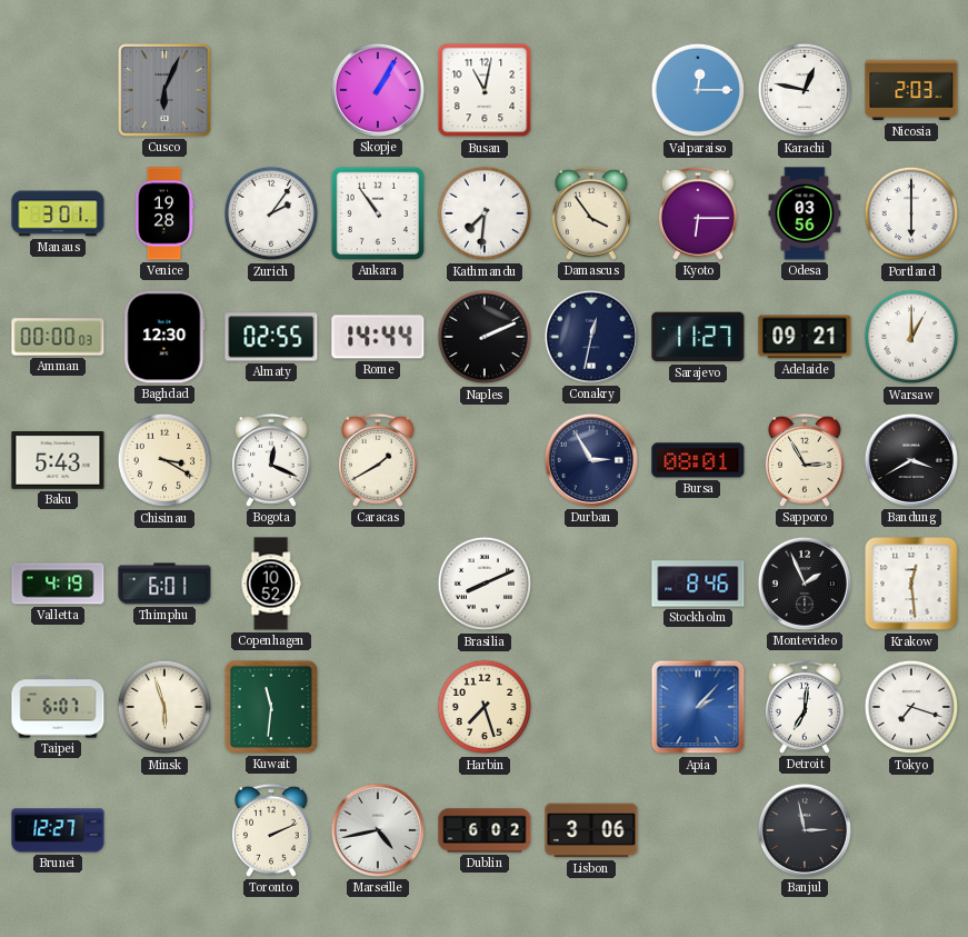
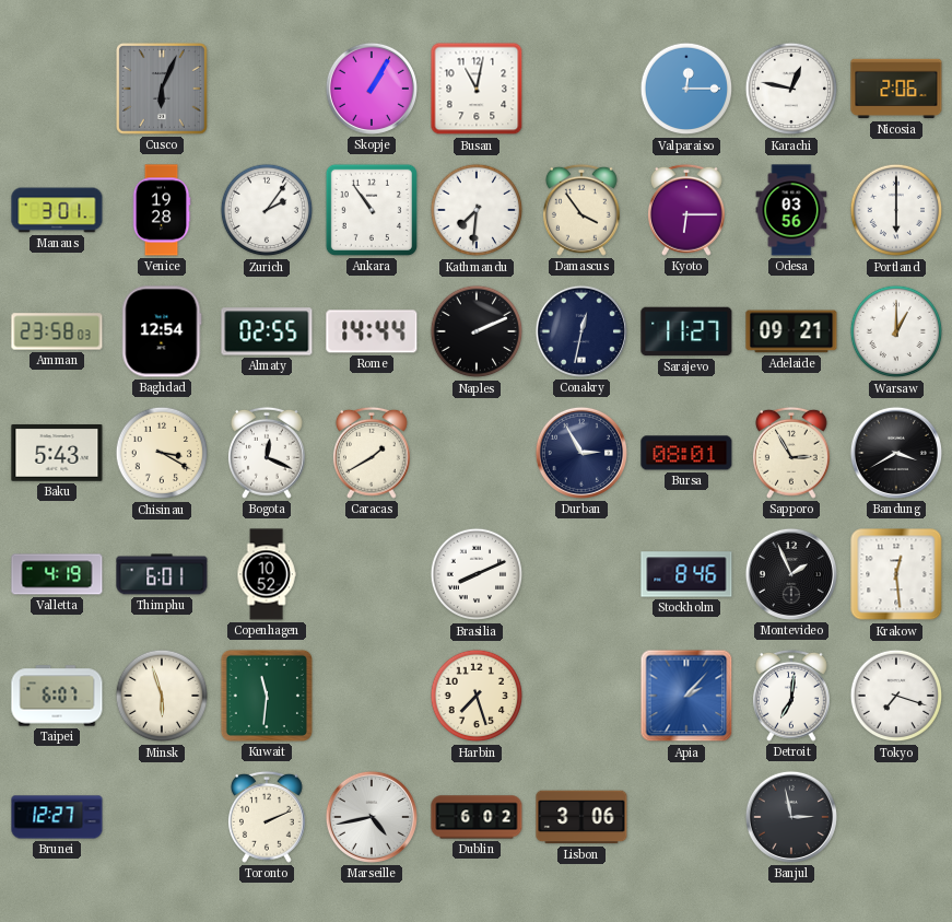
Nicosia: 2:03 -> 2:06 (896, 89)
Amman: 00:00 -> 23:58 (57, 331)
Baghdad: 12:30 -> 12:54 (162, 331)
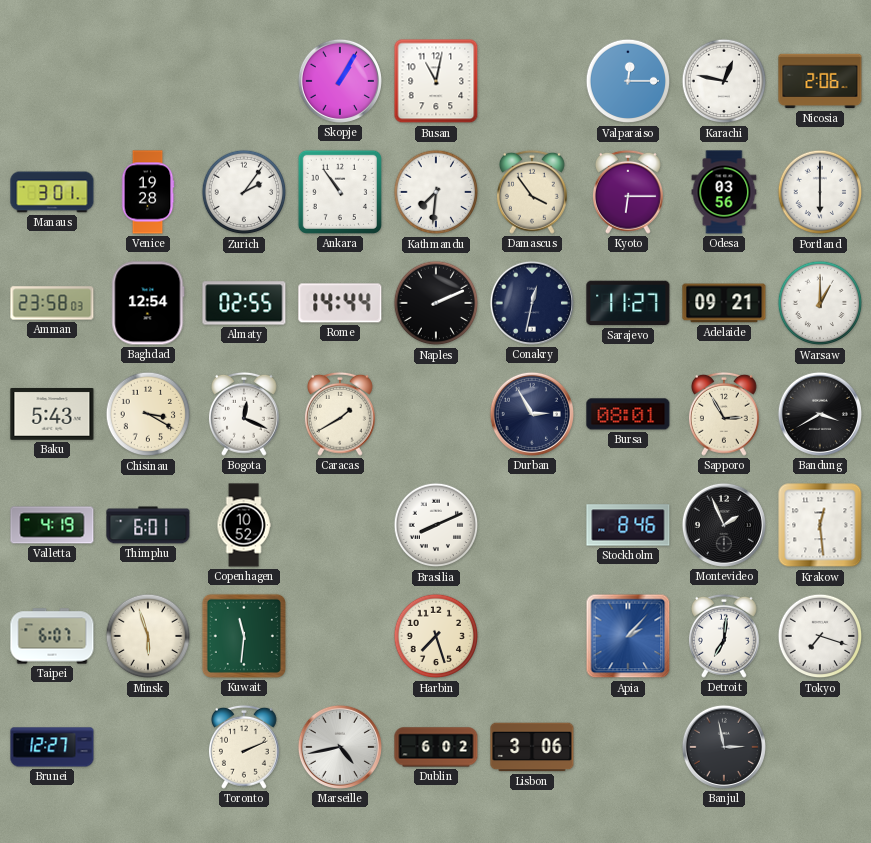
Cusco: 6:04 -> none (163, 90)
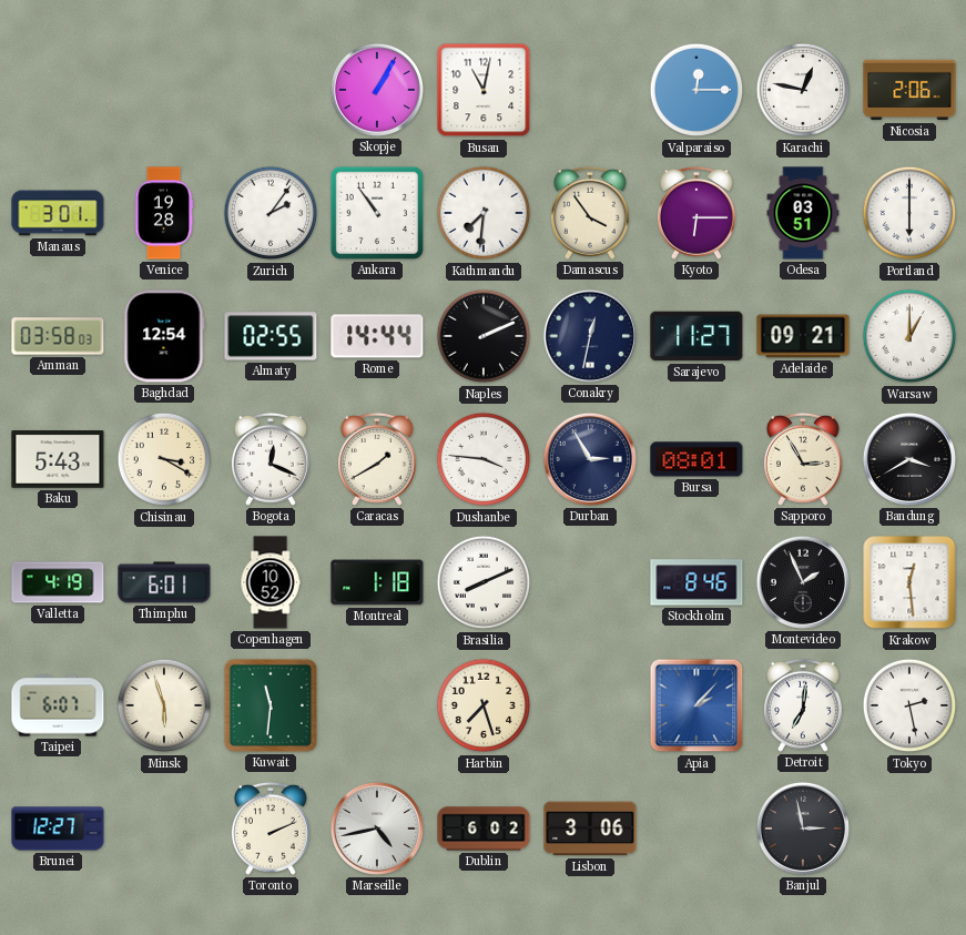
Odesa: 03:56 -> 03:51 (803, 213)
Amman: 23:58 -> 03:58 (58, 336)
Dushanbe: none -> 3:46 (484, 459)
Montreal: none -> 1:18 (377, 582)
Tokyo: 7:18 -> 2:28 (909, 705)
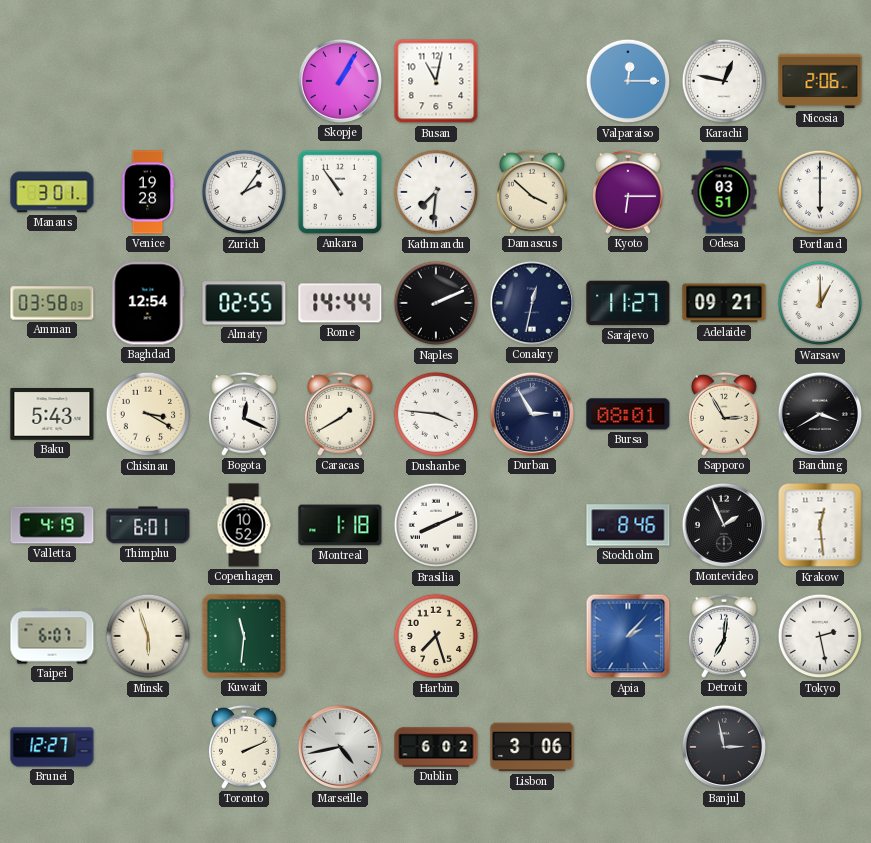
Damascus: 3:54 -> 3:52 (532, 192)
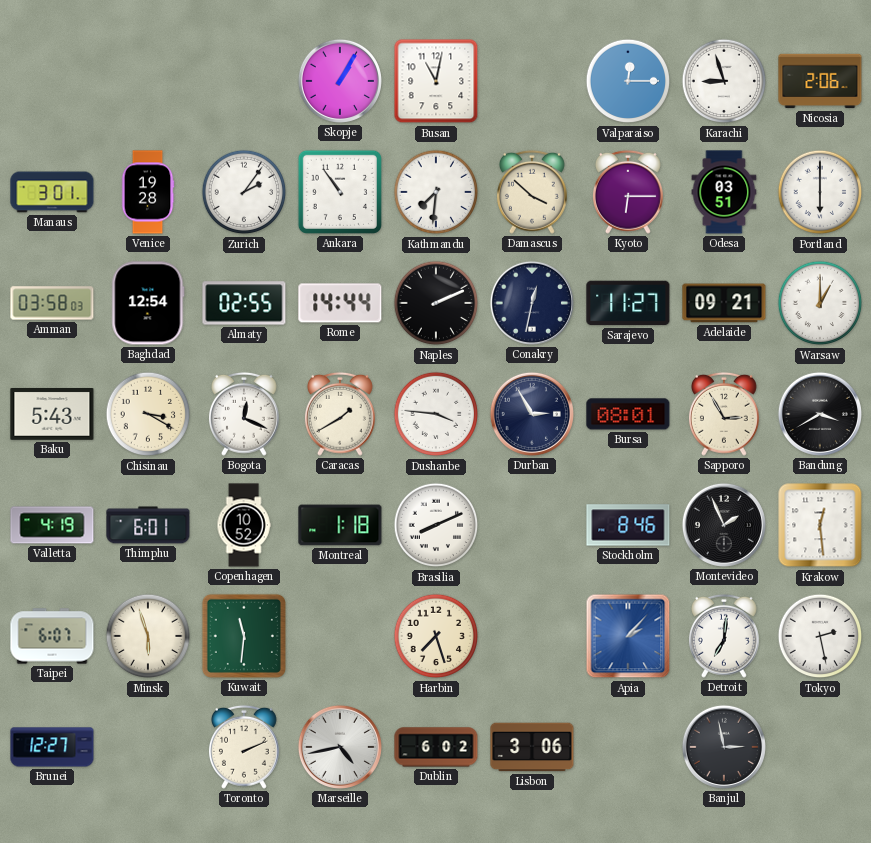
Karachi: 12:47 -> 8:57 (724, 81)
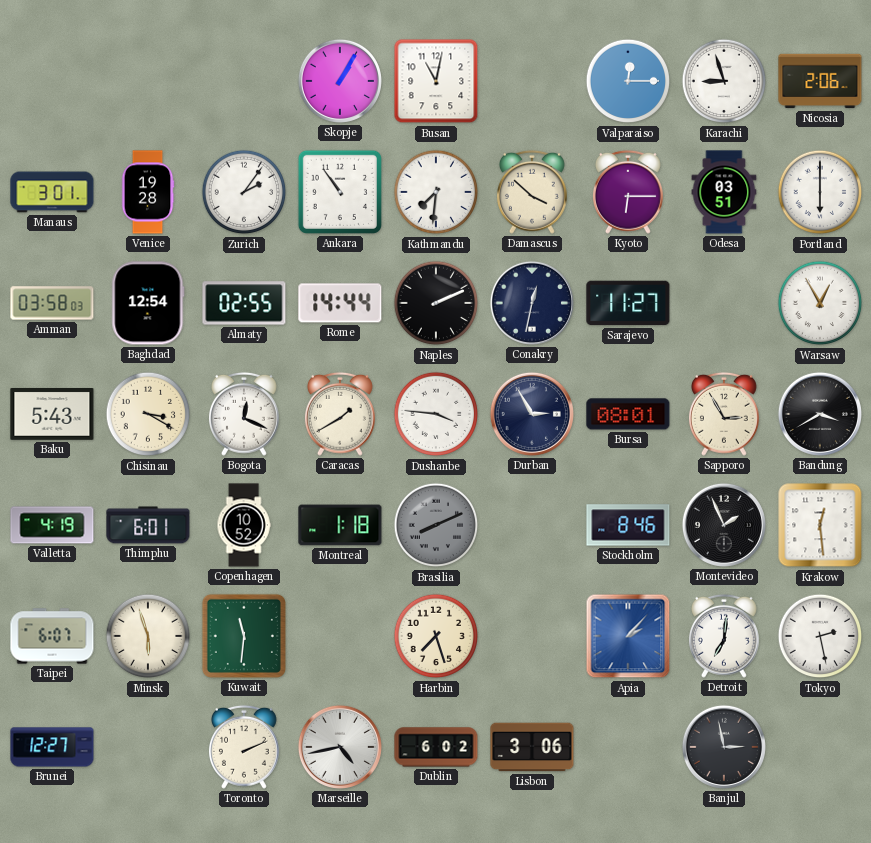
Adelaide: 09:21 -> none (724, 303)
Warsaw: 1:00 -> 12:55 (820, 303)
Brasilia dial: white -> grey (436, 525)
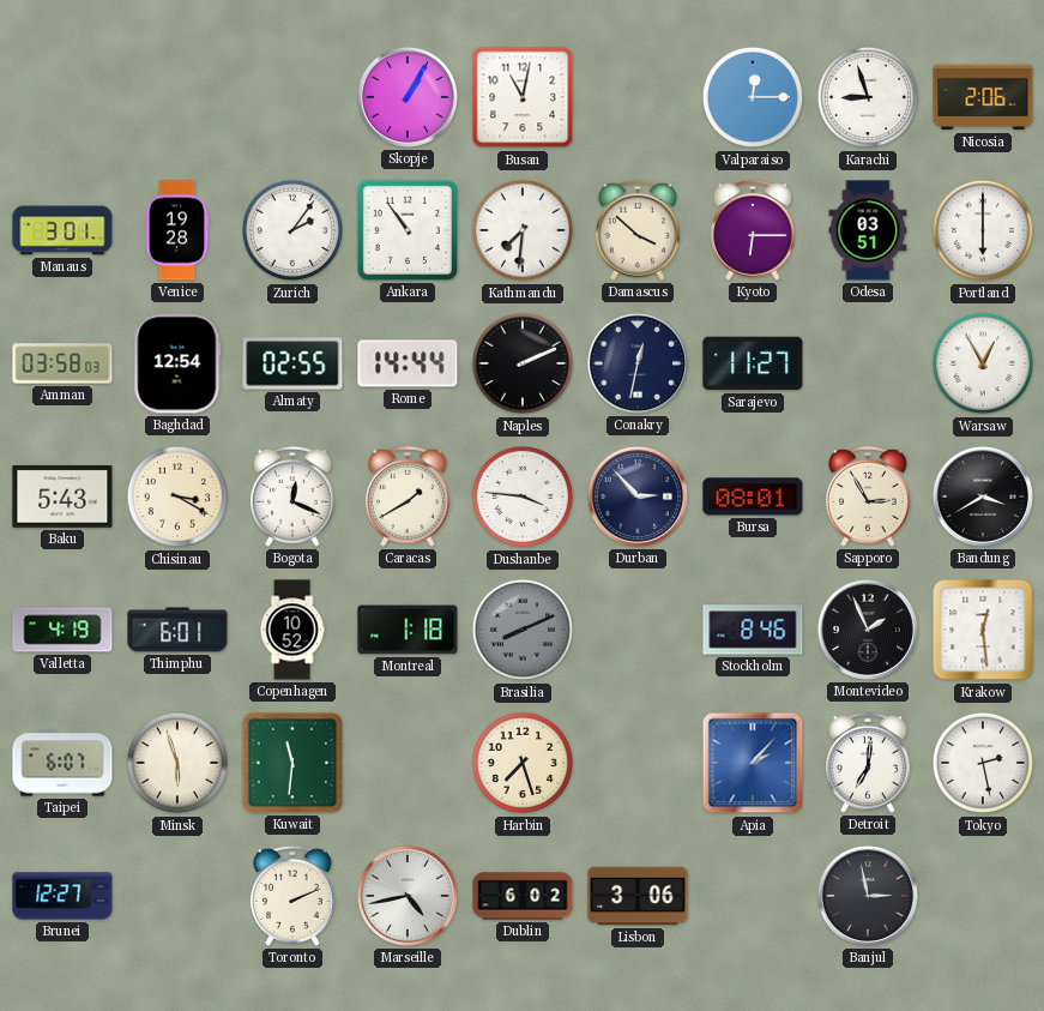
Durban: 2:55 -> 2:53 (638, 497)
